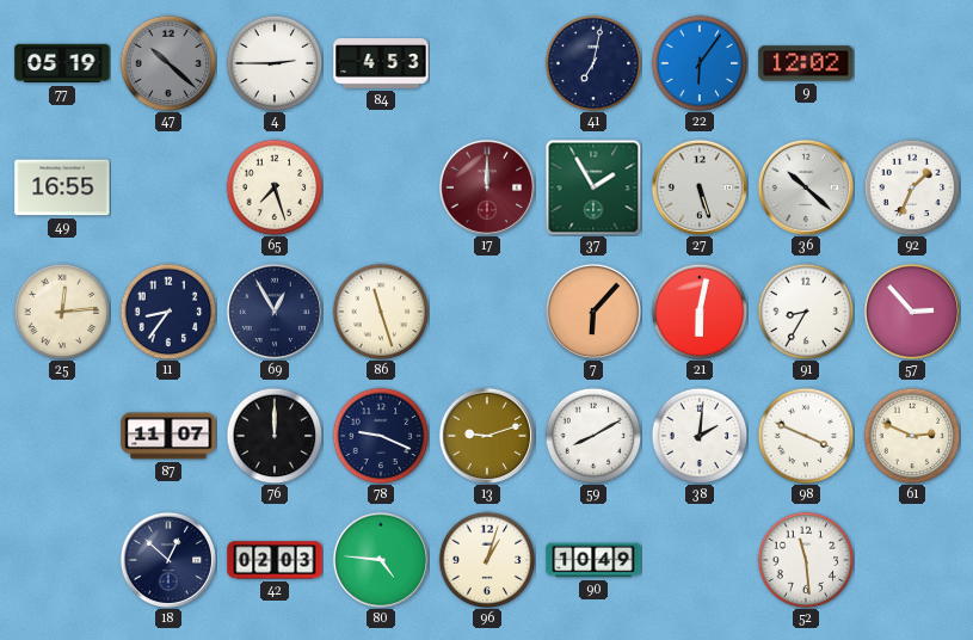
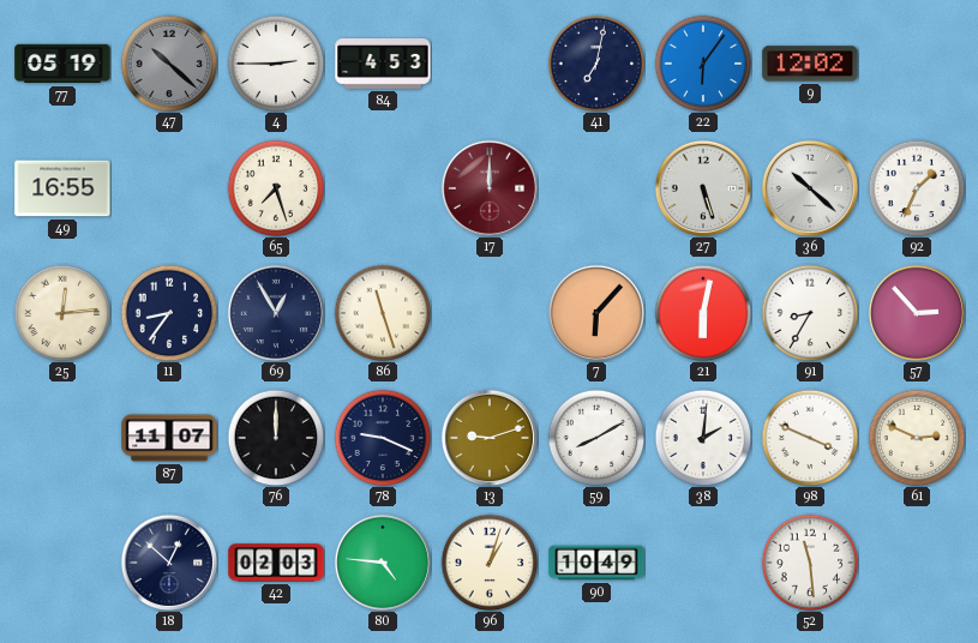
37: 1:55 -> none (593, 187)
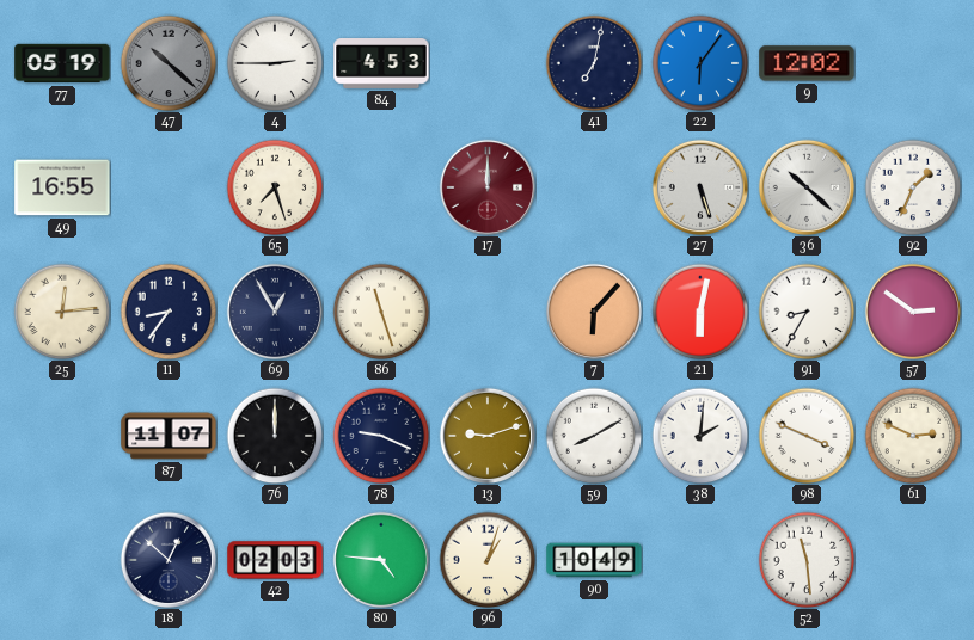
57: 2:53 -> 2:51 (912, 310)
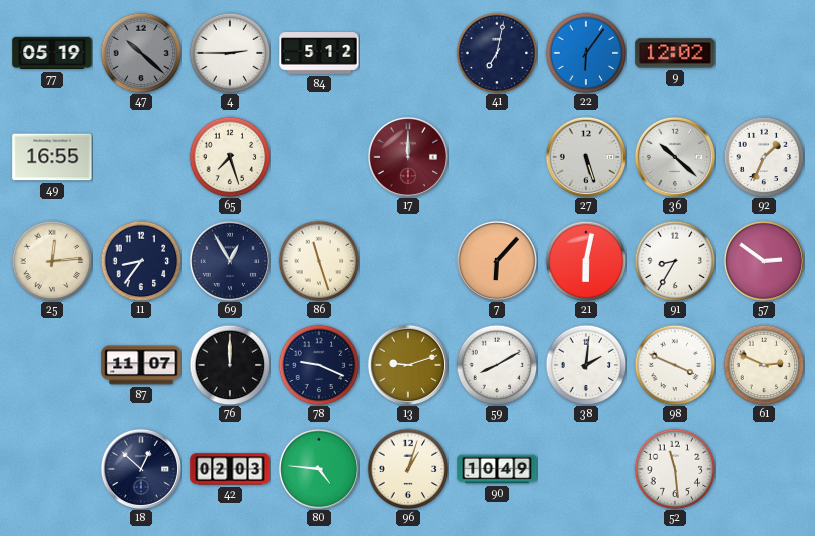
84: 4:53 -> 5:12 (319, 54)
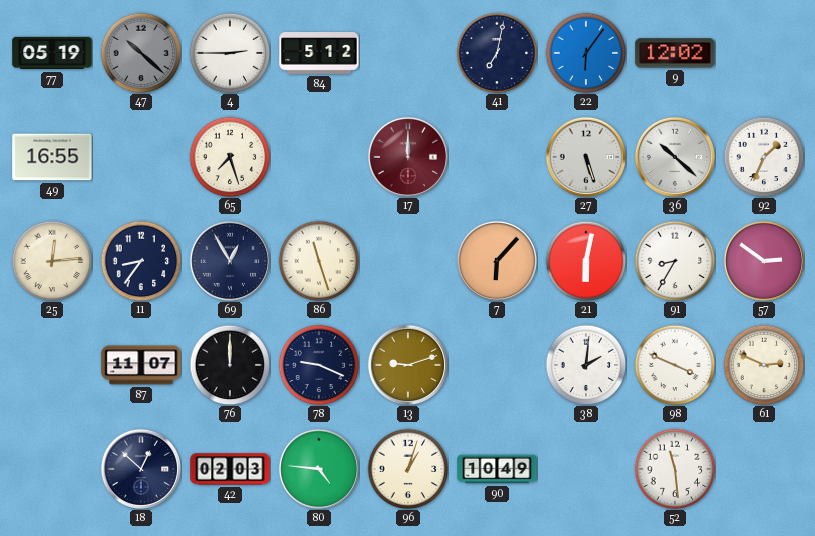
59: 8:10 -> none (497, 365)
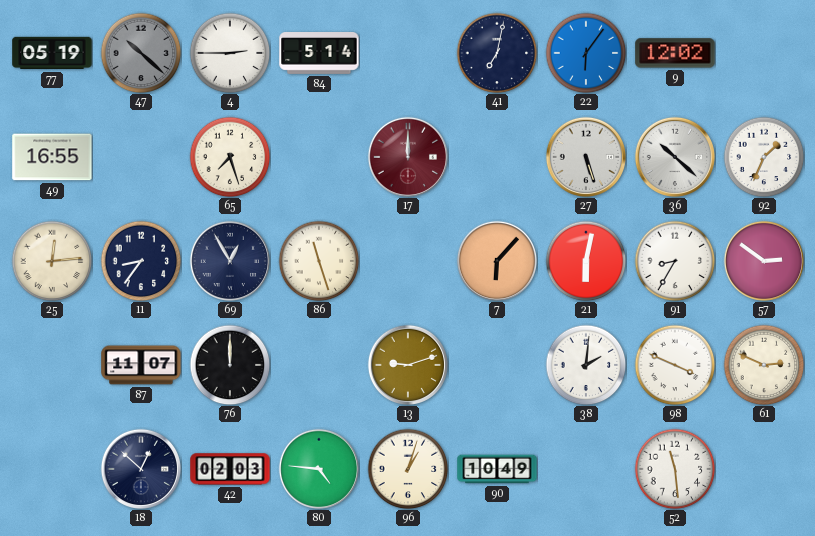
84: 5:12 -> 5:14 (319, 54)
78: 9:19 -> none (319, 365)
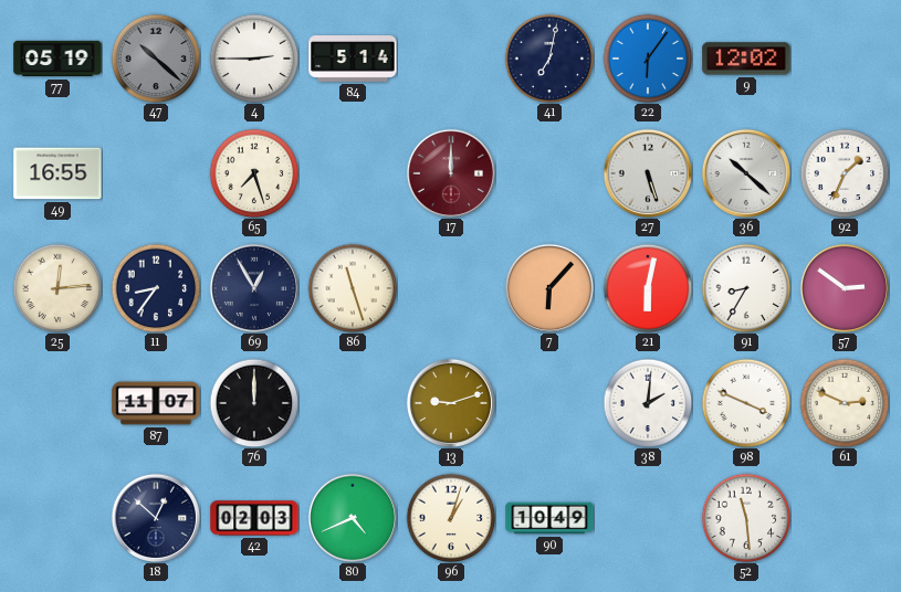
80: 4:46 -> 4:41 (352, 517)
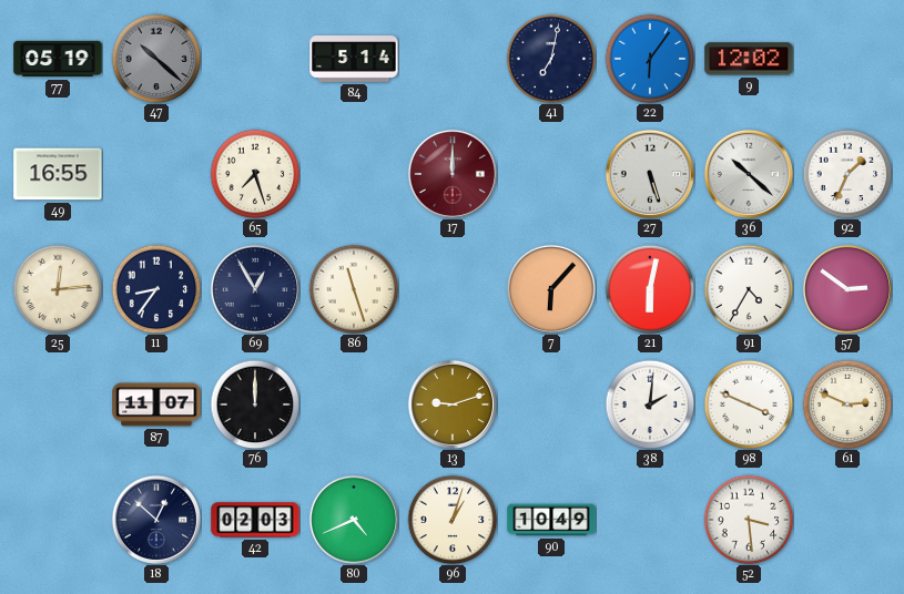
4: 2:45 -> none (254, 59)
91: 8:35 -> 4:35 (749, 289)
52: 11:29 -> 3:29 (749, 520)
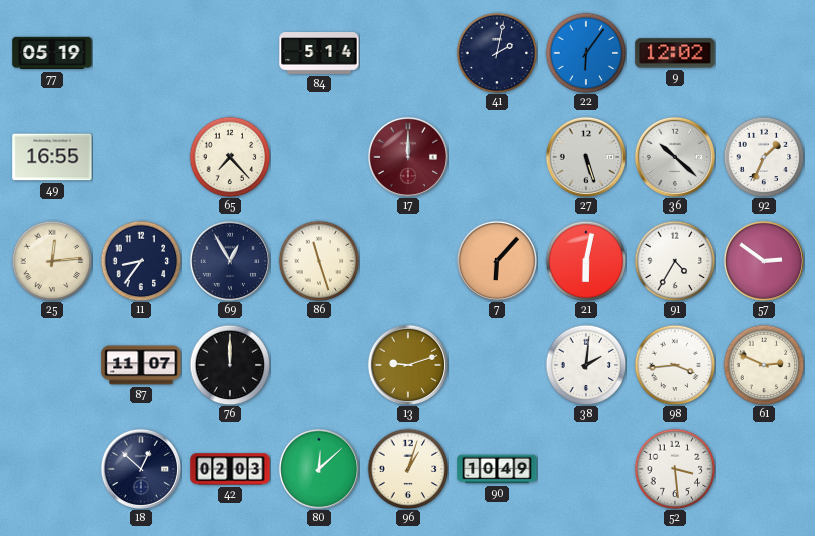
47: 10:22 -> none (156, 59)
41: 7:02 -> 2:02 (497, 53)
65: 7:27 -> 7:23 (230, 157)
98: 3:49 -> 3:44 (675, 365)
80: 4:41 -> 12:08 (318, 468)
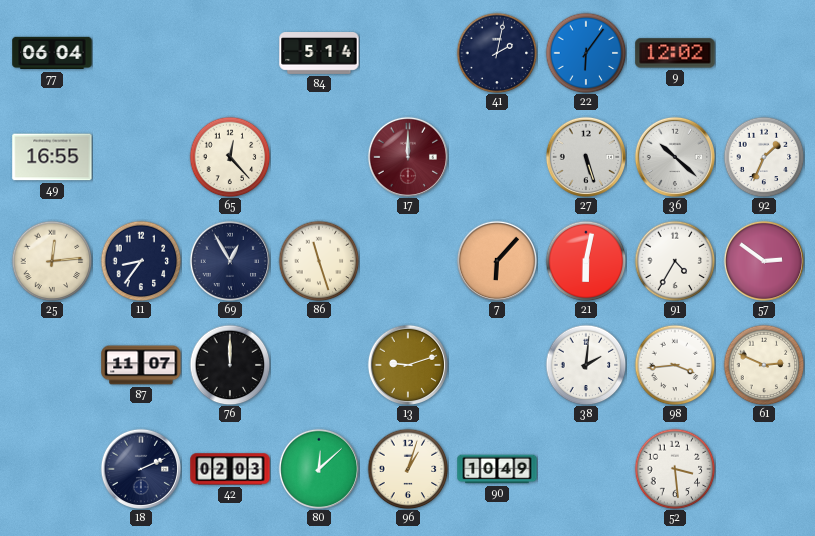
77: 05:19 -> 06:04 (52, 53)
65: 7:23 -> 12:23 (230, 157)
18: 12:52 -> 2:11 (140, 468)
